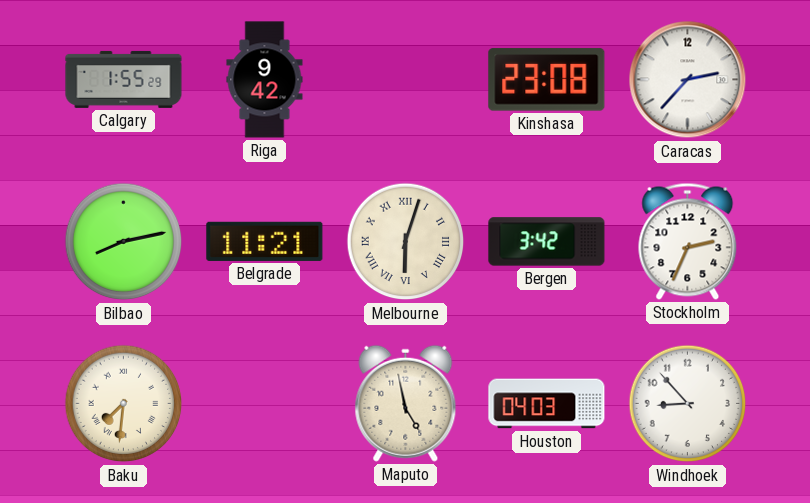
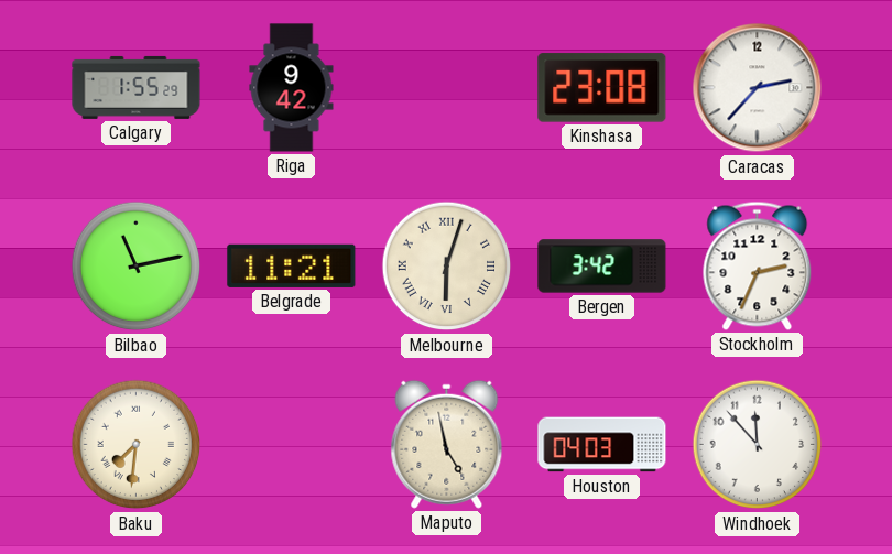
Bilbao: 8:13 -> 11:13 (137, 267)
Windhoek: 8:53 -> 11:53 (758, 445)
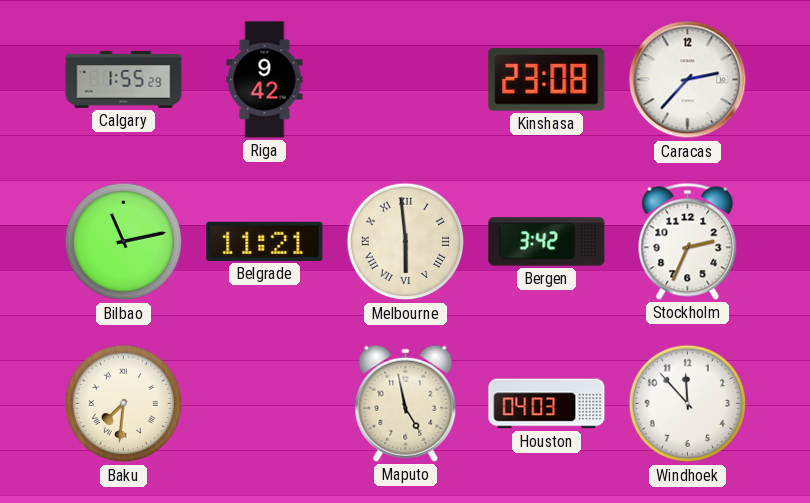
Melbourne: 6:03 -> 5:59 (406, 242)
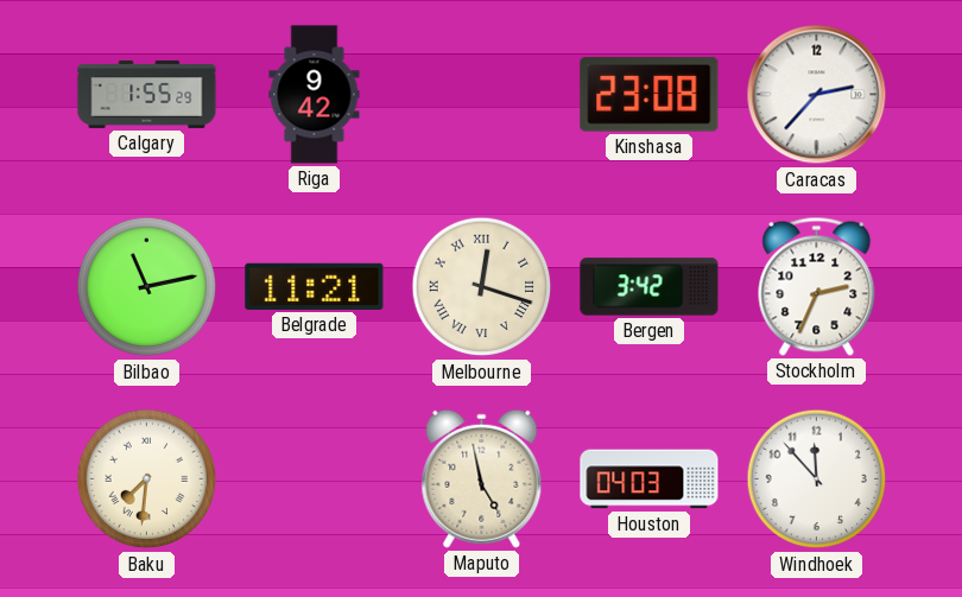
Melbourne: 5:59 -> 12:18 (482, 287)
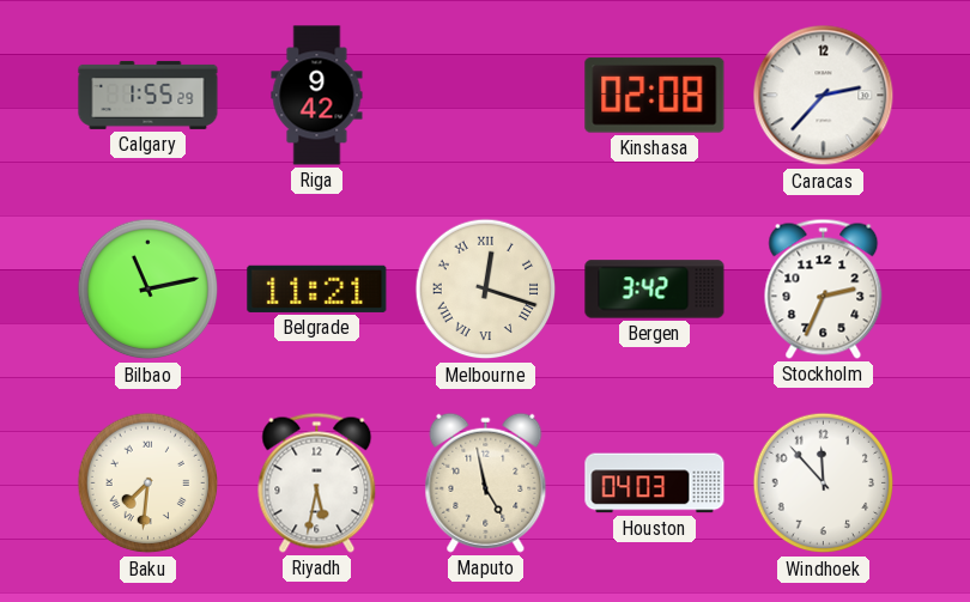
Kinshasa: 23:08 -> 02:08 (655, 96)
Riyadh: none -> 5:32 (317, 482)
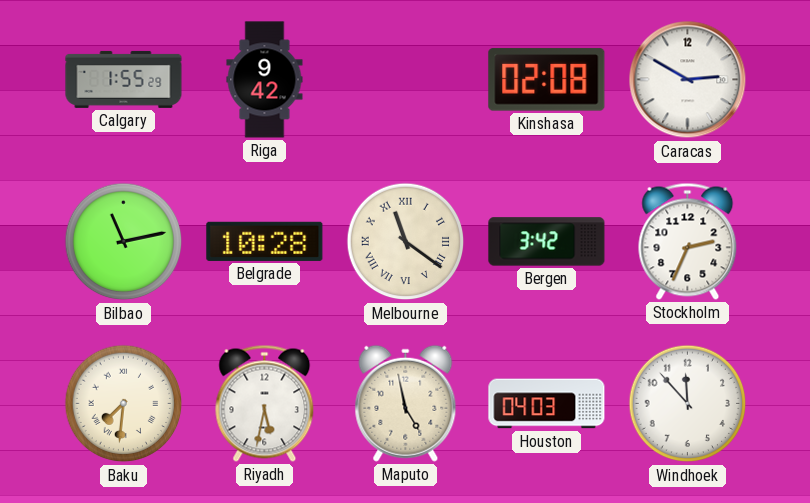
Caracas: 2:37 -> 2:50 (688, 80)
Belgrade: 11:21 -> 10:28 (265, 241)
Melbourne: 12:18 -> 11:21 (406, 242)
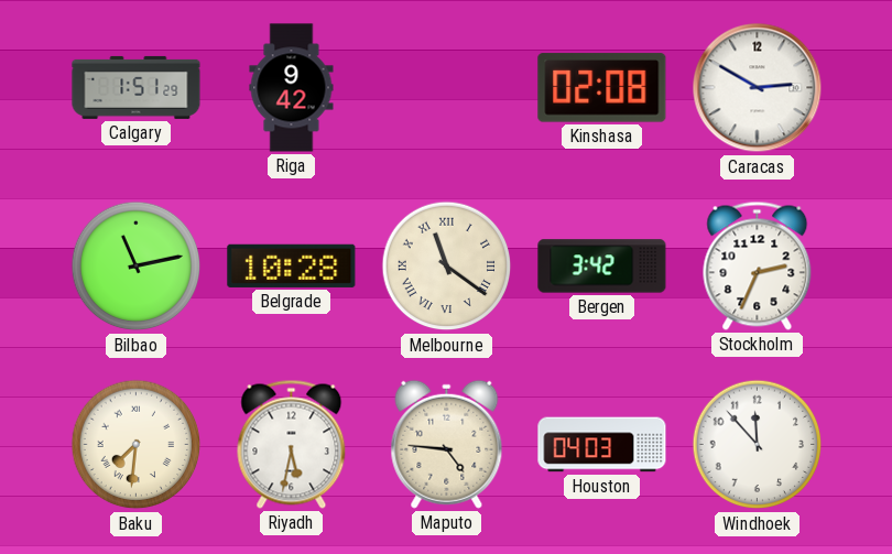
Calgary: 1:55 -> 1:51 (137, 87)
Maputo: 4:58 -> 4:46 (447, 444)
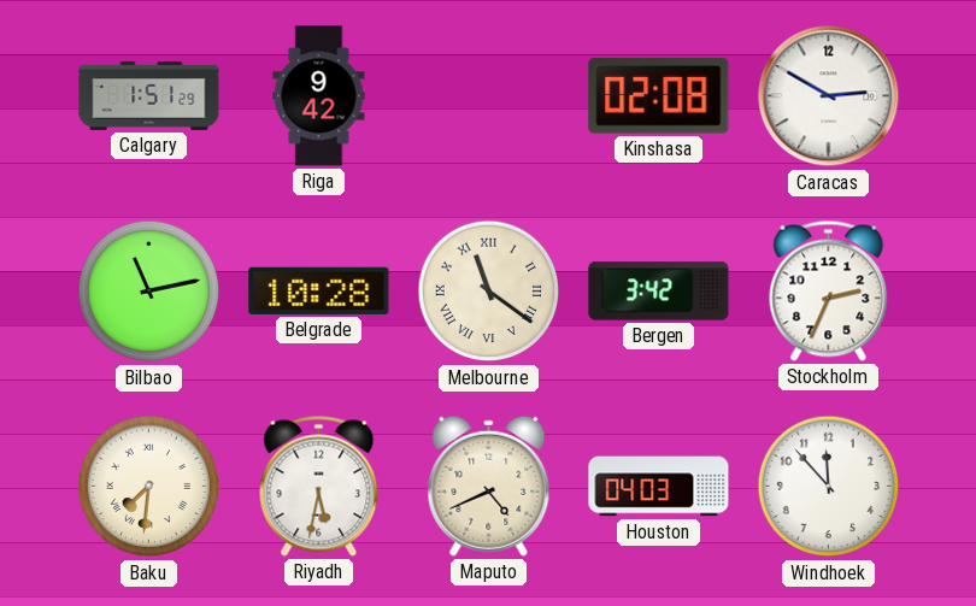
Maputo: 4:46 -> 4:41 (489, 486)
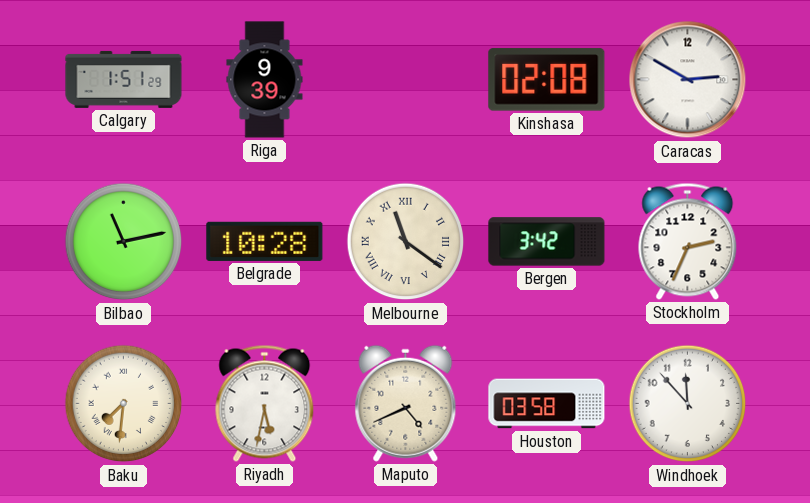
Riga: 9:42 -> 9:39 (265, 80)
Houston: 04:03 -> 03:58 (547, 404)
